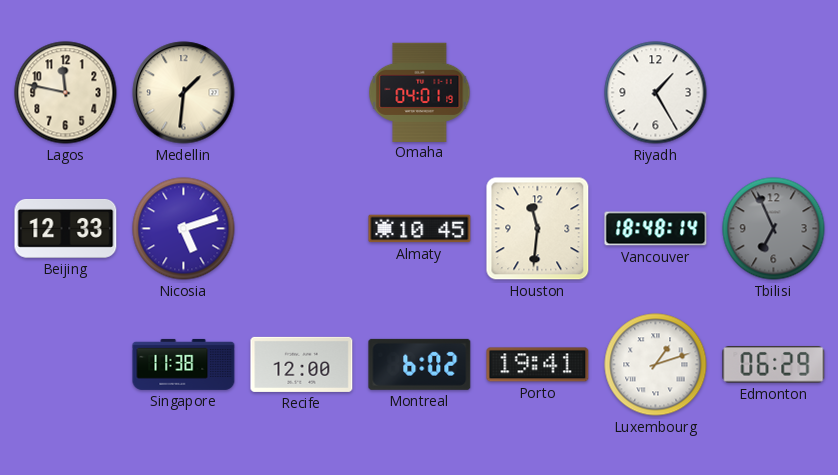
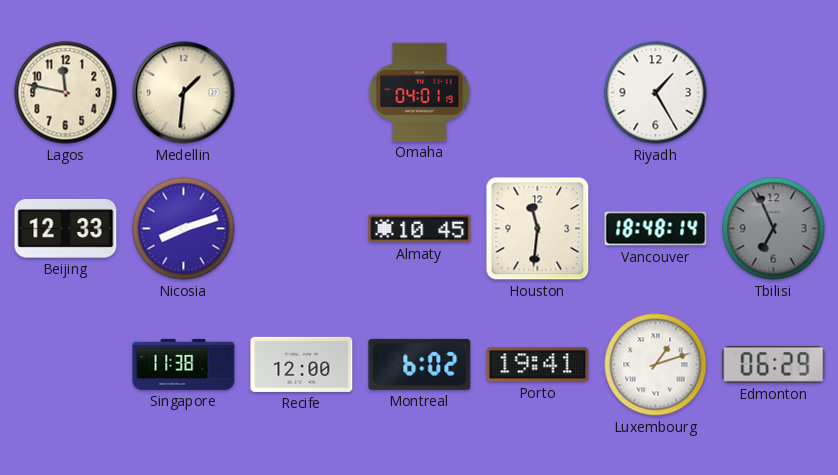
Nicosia: 5:12 -> 8:12 (184, 229)
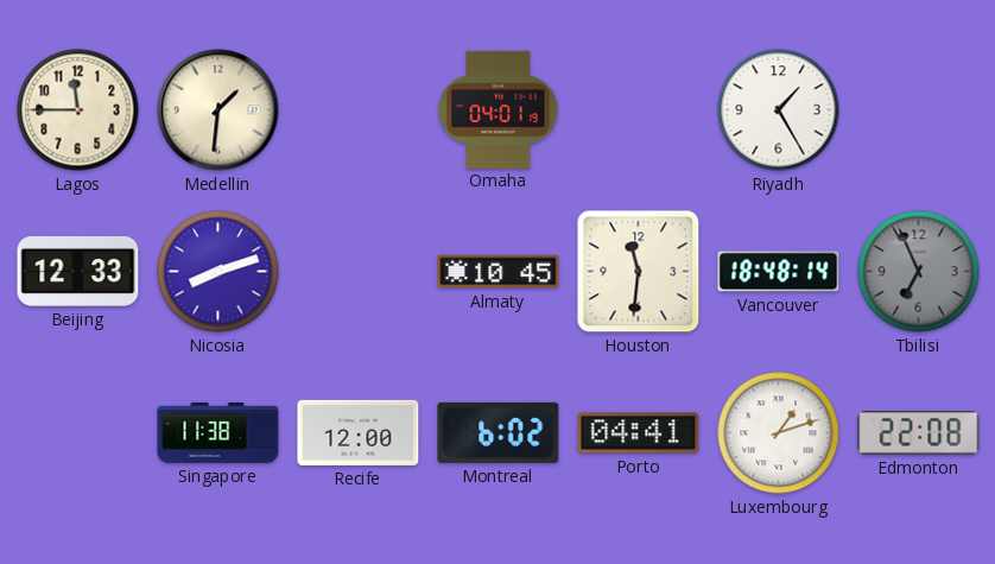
Lagos: 11:47 -> 11:45 (78, 110)
Porto: 19:41 -> 04:41 (639, 433)
Edmonton: 06:29 -> 22:08 (919, 433)
